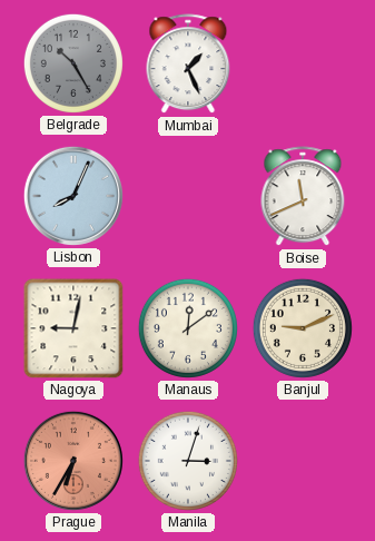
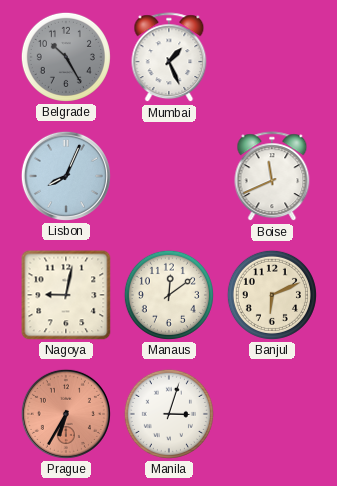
Banjul: 9:11 -> 6:11 (272, 295)
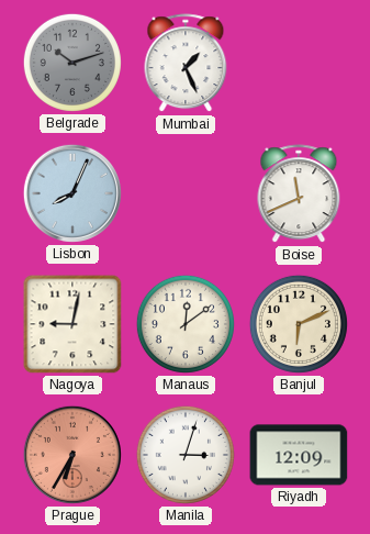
Belgrade: 10:25 -> 10:12 (72, 63)
Riyadh: none -> 12:09 (299, 455)
